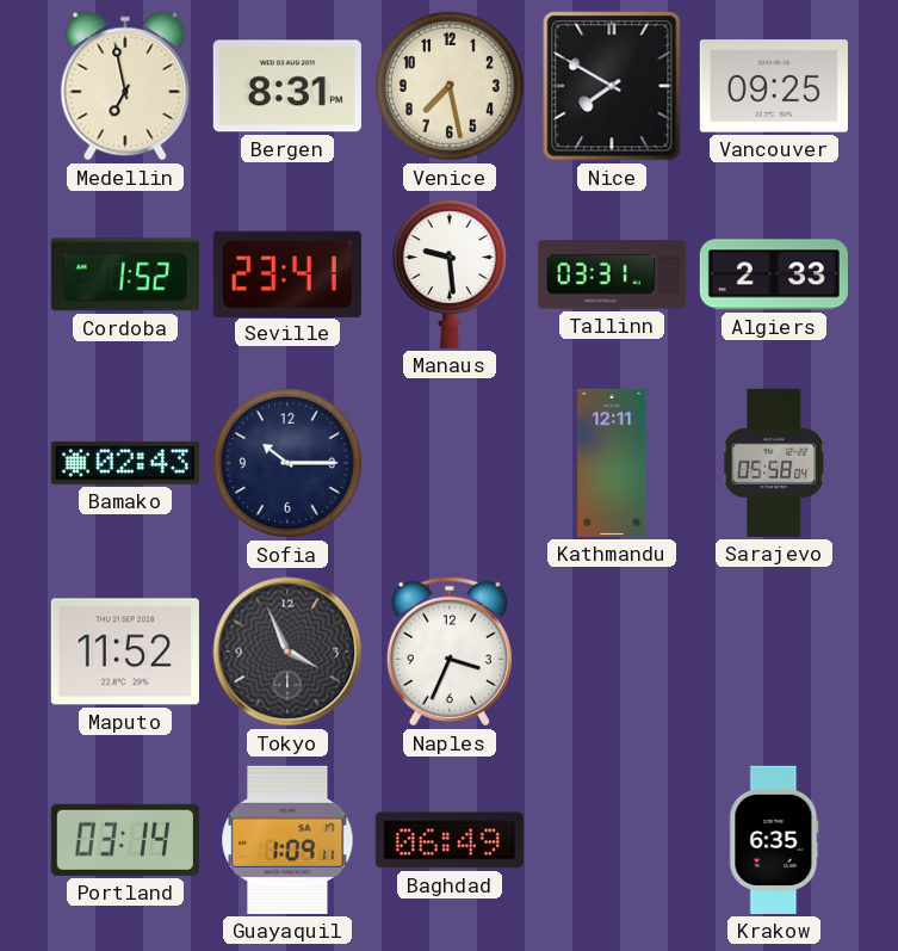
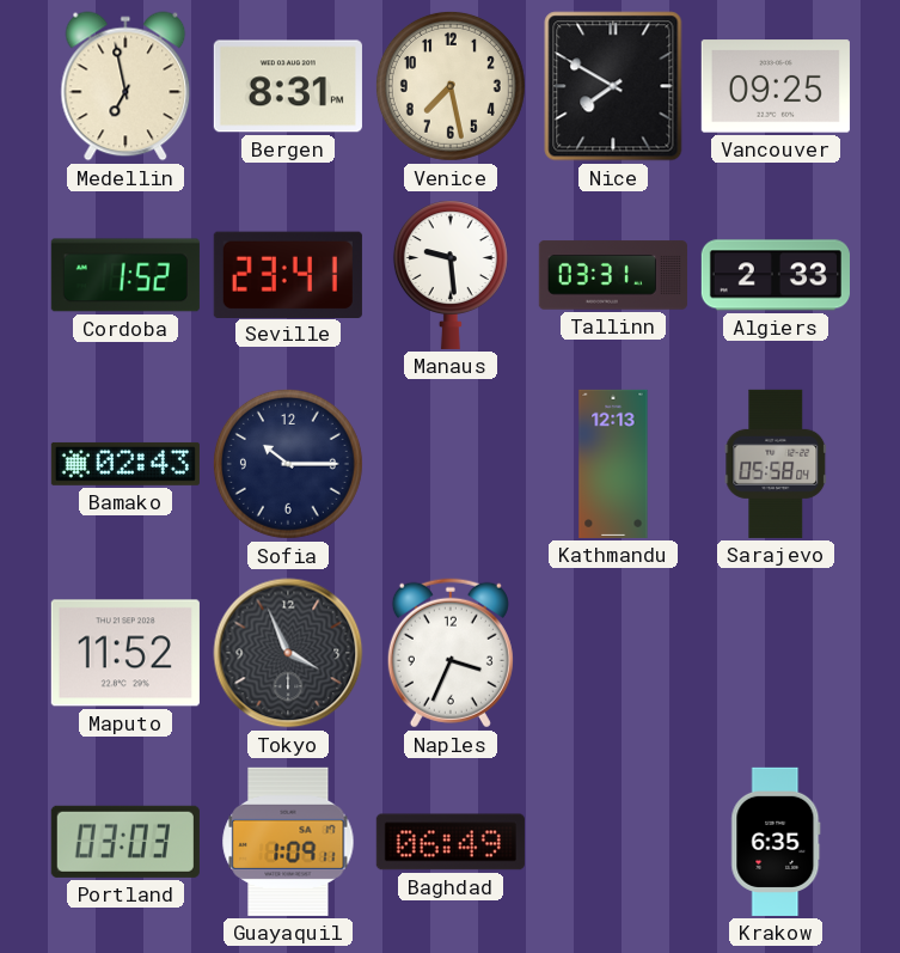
Kathmandu: 12:11 -> 12:13 (613, 464)
Portland: 03:14 -> 03:03 (125, 842)
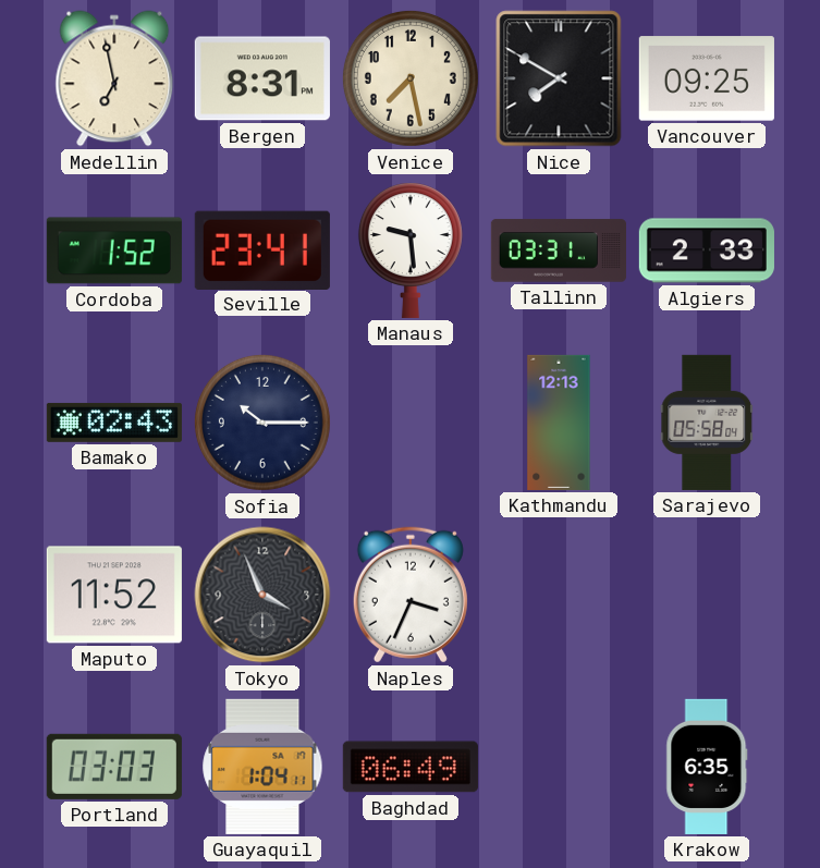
Guayaquil: 1:09 -> 1:04 (262, 767)
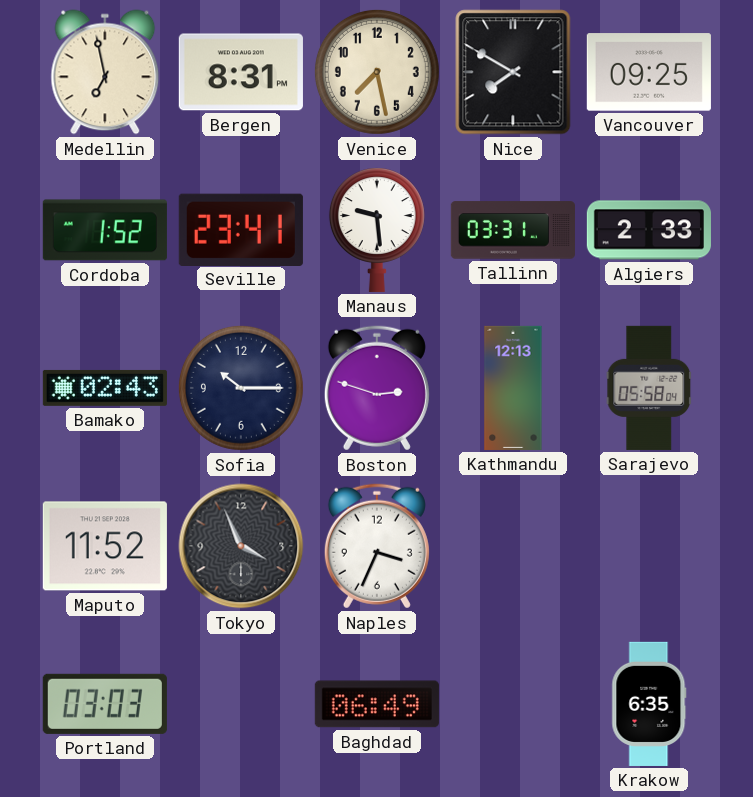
Boston: none -> 2:48 (377, 388)
Guayaquil: 1:04 -> none (262, 767)
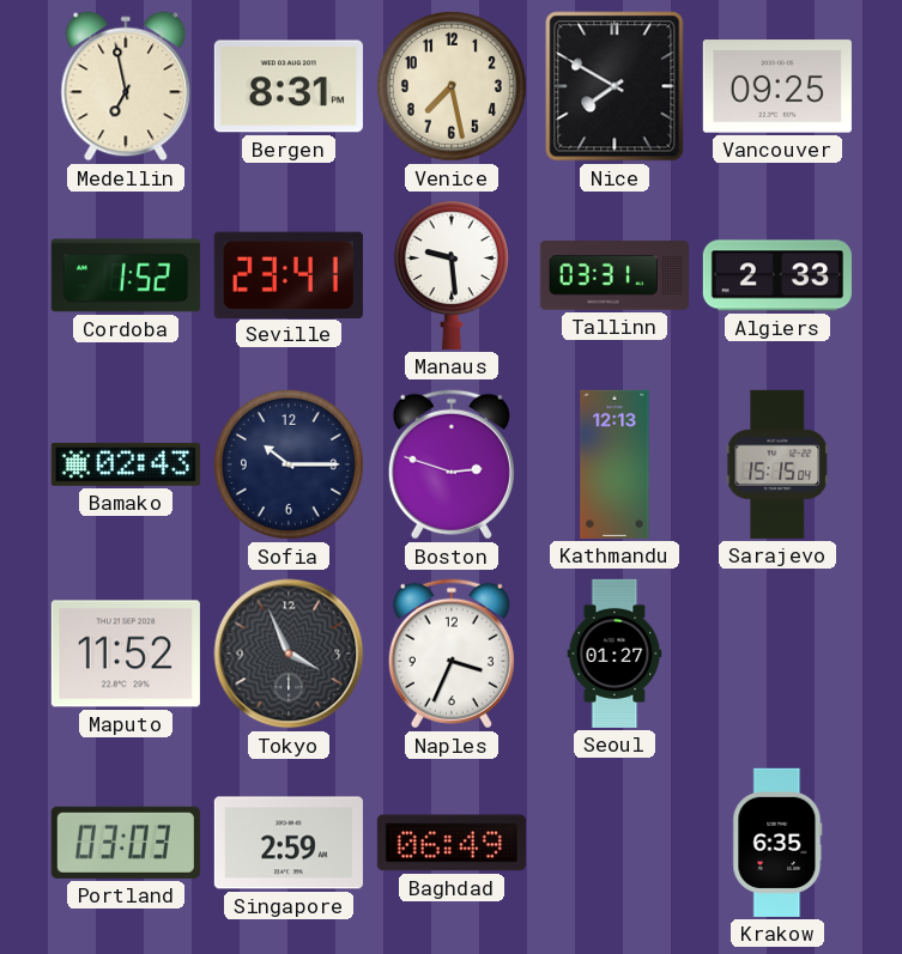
Sarajevo: 05:58 -> 15:15 (777, 464)
Seoul: none -> 01:27 (615, 654)
Singapore: none -> 2:59 (289, 843)
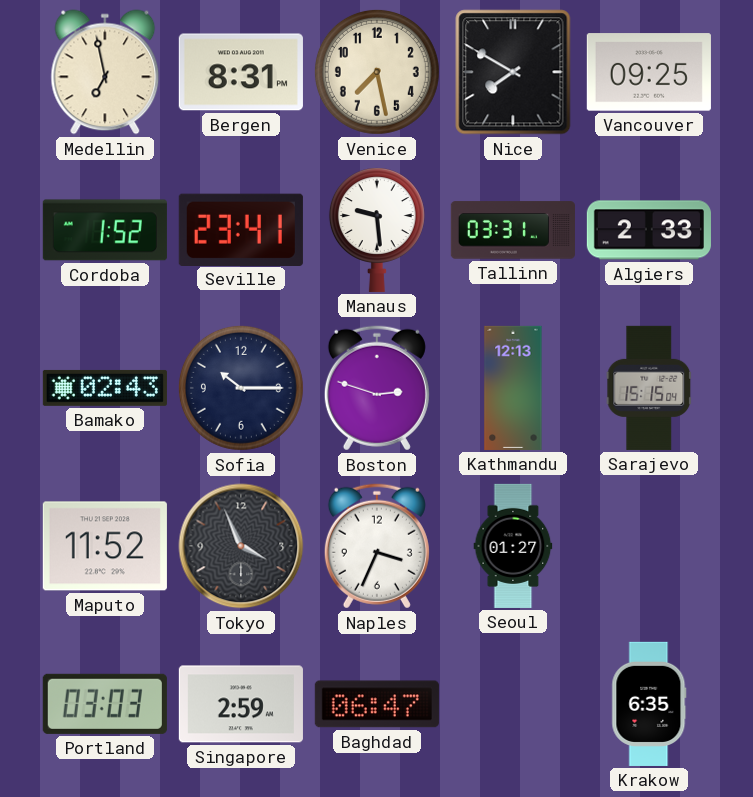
Baghdad: 06:49 -> 06:47 (377, 704)
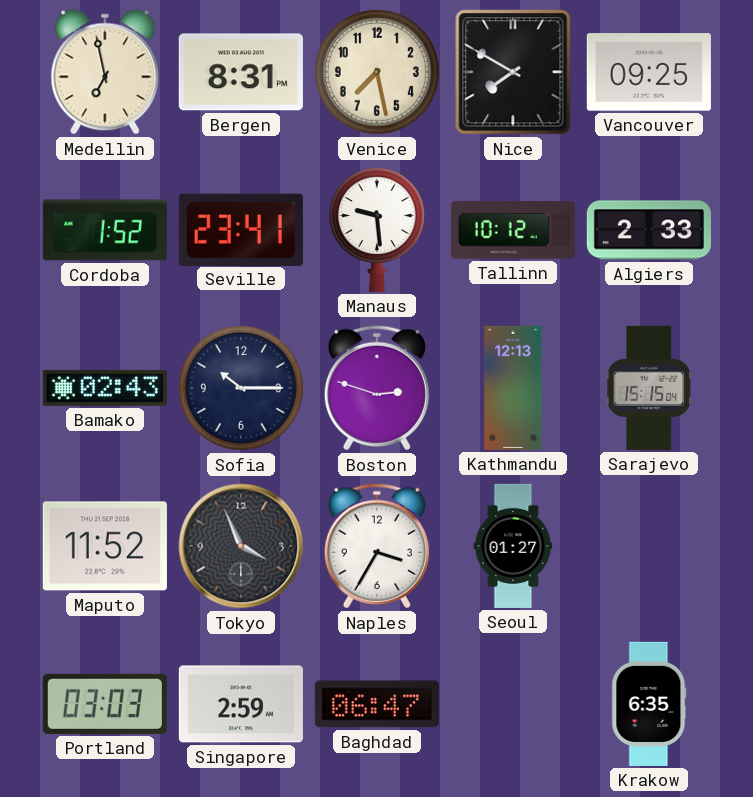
Tallinn: 03:31 -> 10:12 (513, 230)
Naples: 3:34 -> 3:35 (377, 546)
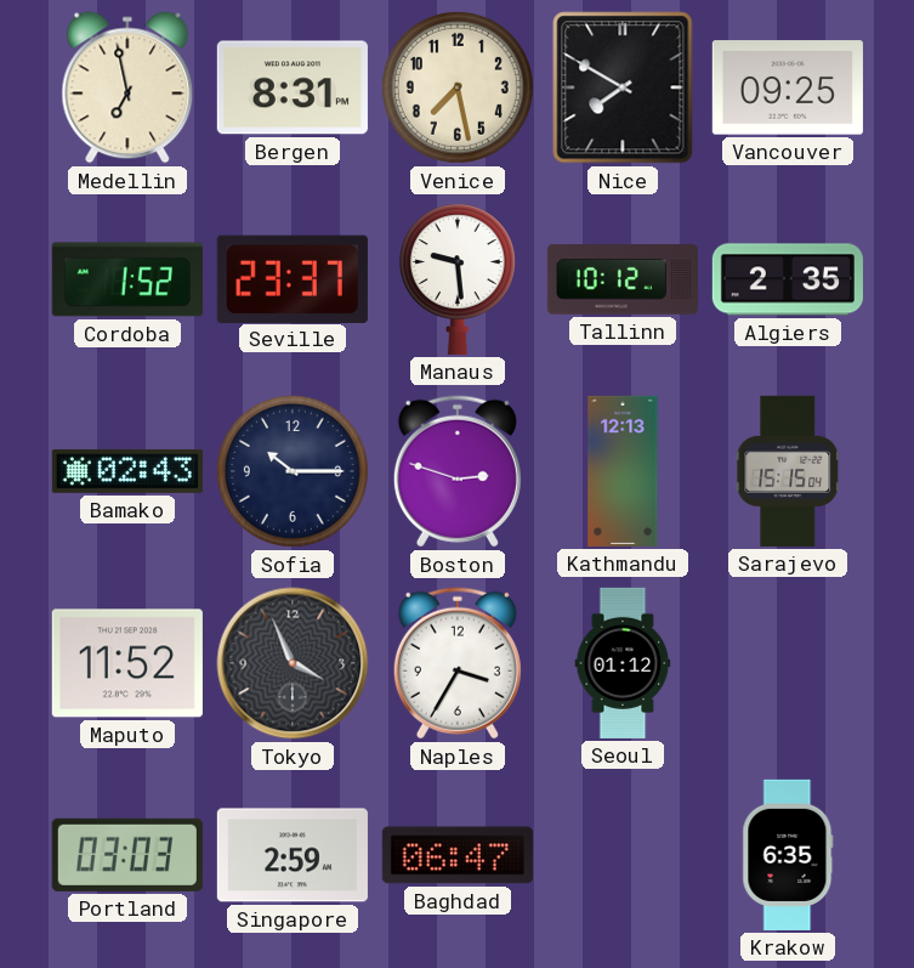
Seville: 23:41 -> 23:37 (293, 278)
Algiers: 2:33 -> 2:35 (788, 279)
Seoul: 01:27 -> 01:12 (623, 663)
